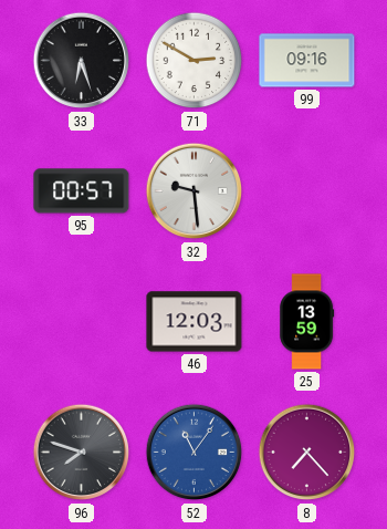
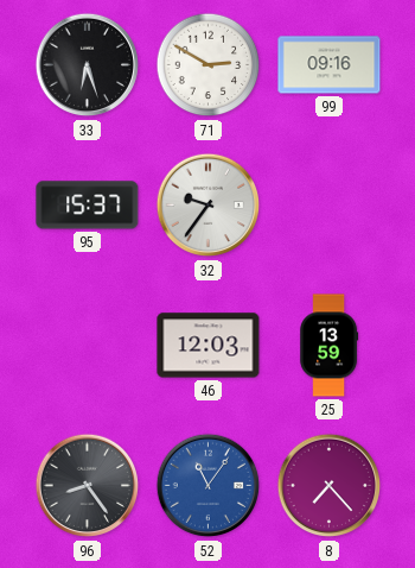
95: 00:57 -> 15:37 (88, 206)
32: 9:29 -> 9:36 (209, 206)
96: 7:48 -> 8:24 (88, 486)
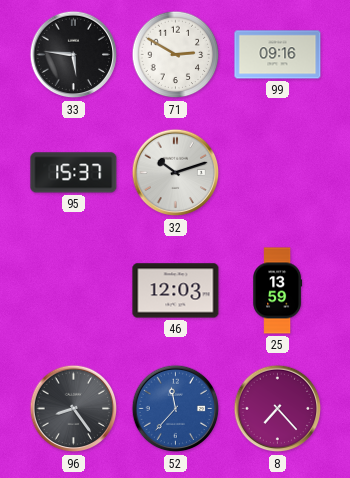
33: 6:27 -> 5:46 (74, 55)
32: 9:36 -> 10:12 (176, 173)
52: 11:06 -> 11:37 (176, 409)
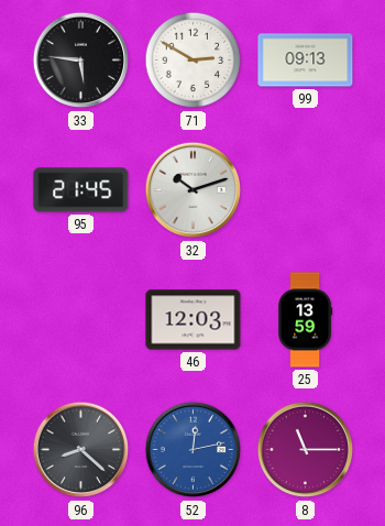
99: 09:16 -> 09:13 (306, 61)
95: 15:37 -> 21:45 (81, 190)
96: 8:24 -> 8:22 (81, 450)
52: 11:37 -> 12:13 (194, 450)
8: 7:23 -> 11:15 (306, 450)
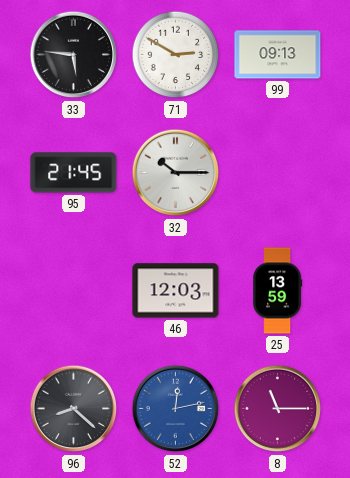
32: 10:12 -> 10:15 (176, 173)
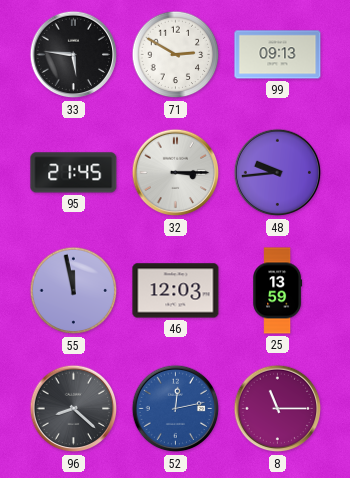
32: 10:15 -> 3:15 (176, 173)
48: none -> 9:44 (278, 173)
55: none -> 11:58 (74, 291)
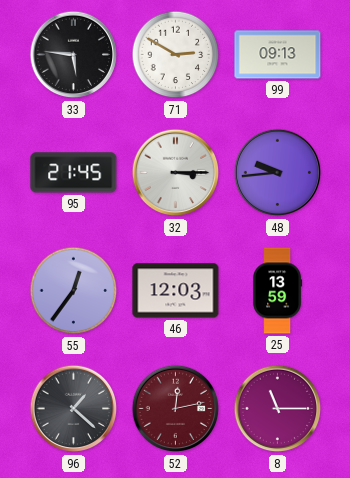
55: 11:58 -> 12:36 (74, 291)
96: 8:22 -> 1:22 (74, 409)
52 dial: blue -> burgundy (176, 409)
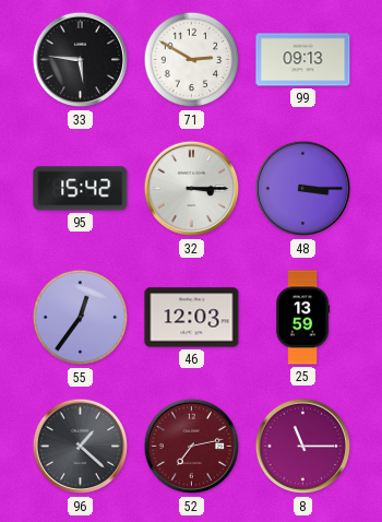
95: 21:45 -> 15:42 (81, 189)
48: 9:44 -> 3:15 (303, 189)
52: 12:13 -> 7:13 (192, 447)
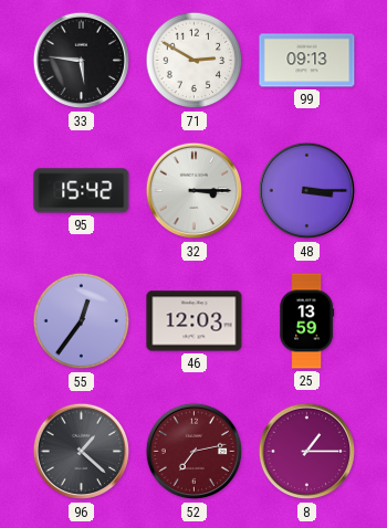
8: 11:15 -> 1:15 (307, 452)
